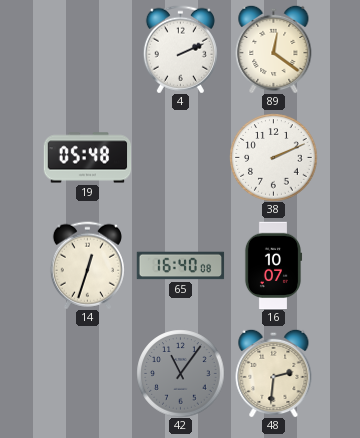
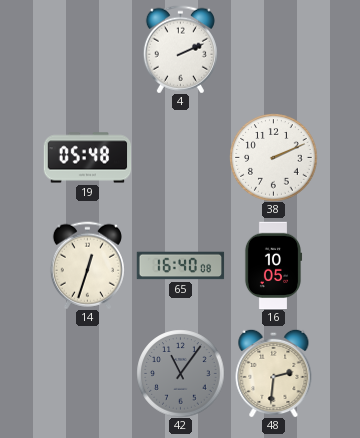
89: 12:21 -> none (274, 49)
16: 10:07 -> 10:05 (273, 265)
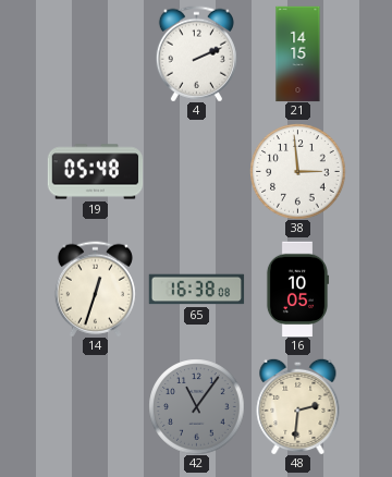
21: none -> 14:15 (298, 53)
38: 2:11 -> 2:59 (297, 171)
65: 16:40 -> 16:38 (196, 290)
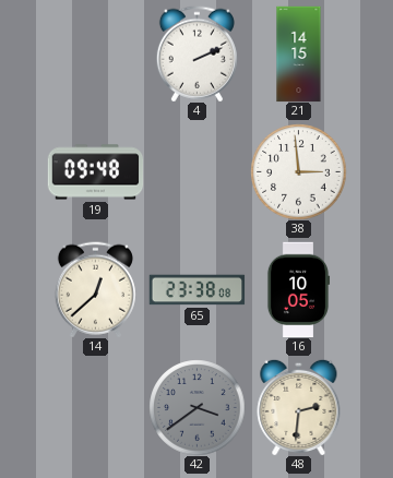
19: 05:48 -> 09:48 (95, 172)
14: 12:33 -> 12:38 (95, 289)
65: 16:38 -> 23:38 (196, 290)
42: 11:06 -> 3:39 (196, 407)
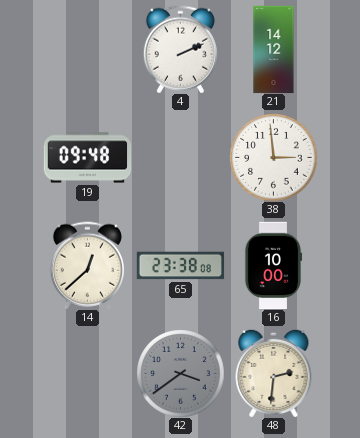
21: 14:15 -> 14:12 (274, 49)
16: 10:05 -> 10:00 (273, 265)
